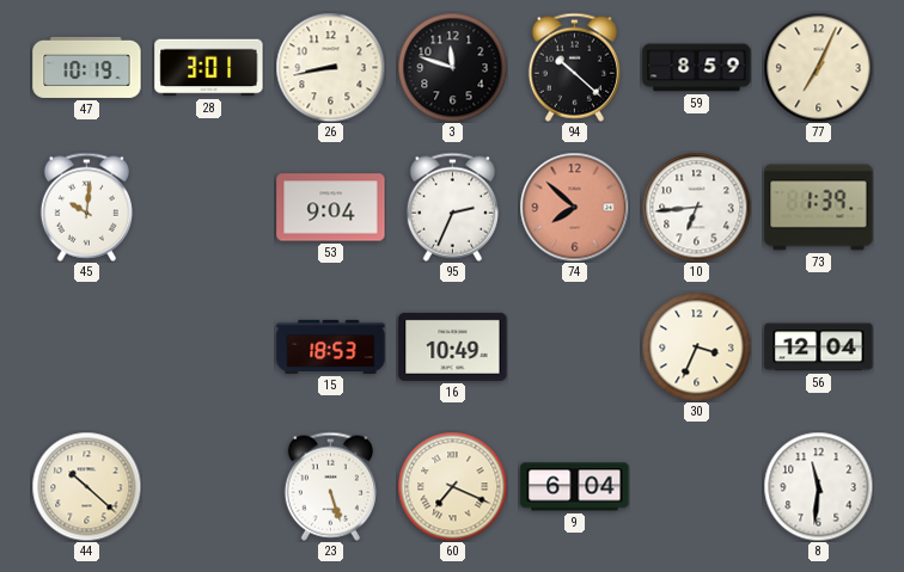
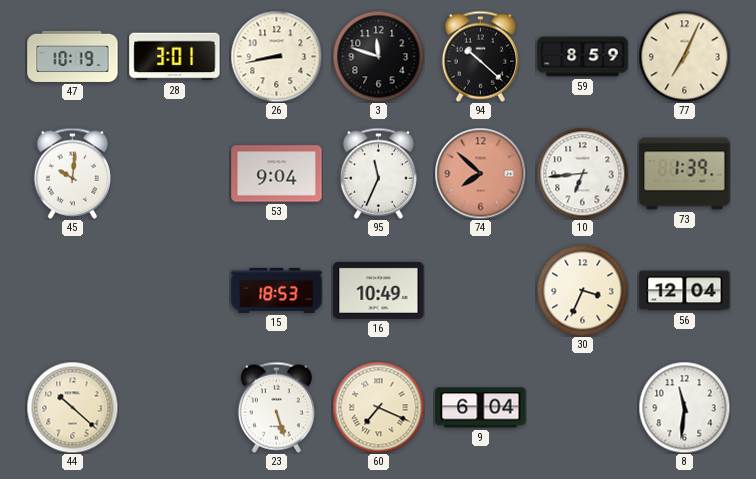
95: 2:34 -> 11:34 (378, 173)
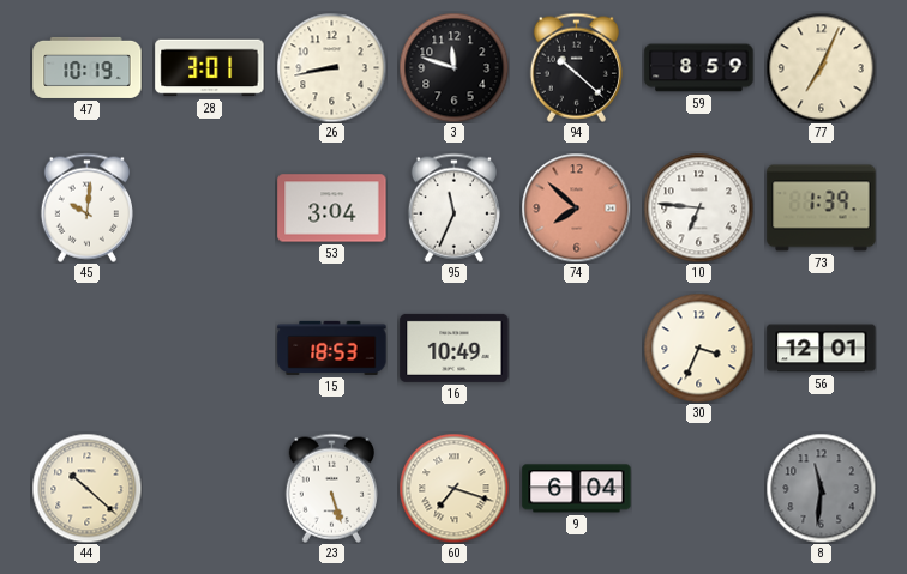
53: 9:04 -> 3:04 (332, 209)
10: 6:44 -> 6:46 (698, 207)
56: 12:04 -> 12:01 (822, 349)
60: 7:19 -> 7:18 (453, 488)
8 dial: white -> grey (821, 488)
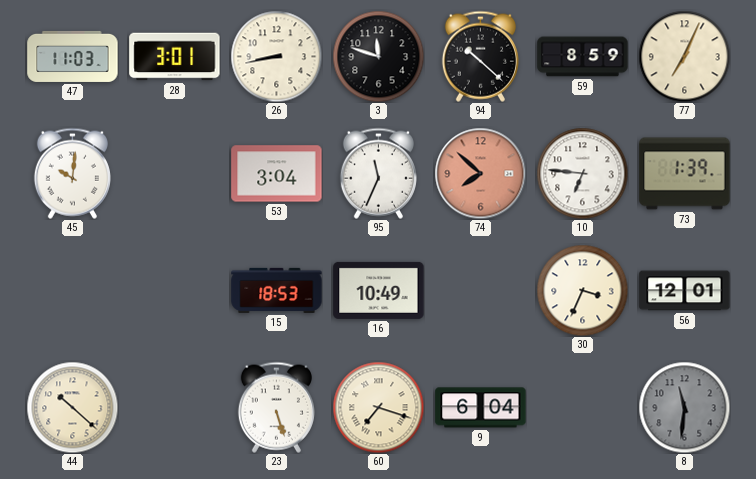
47: 10:19 -> 11:03 (73, 56)
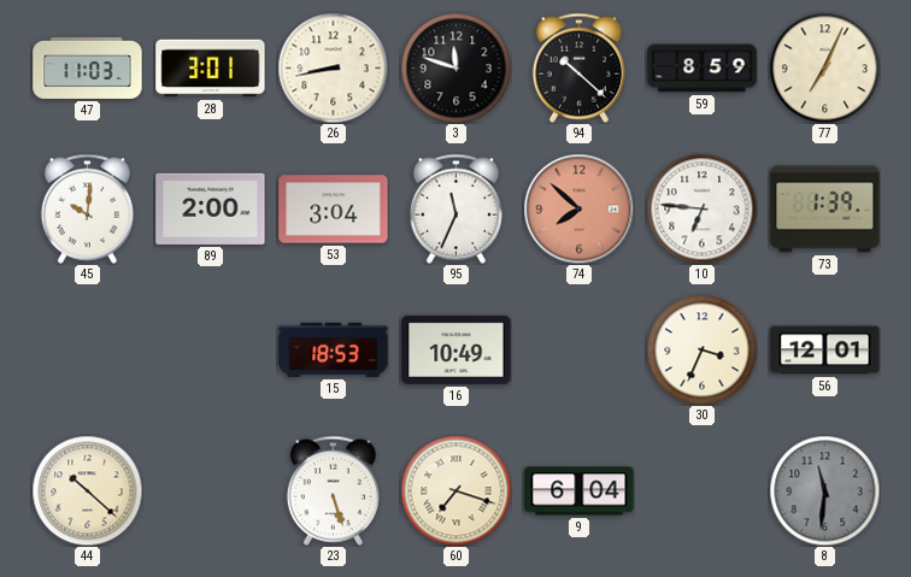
89: none -> 2:00 (211, 208)
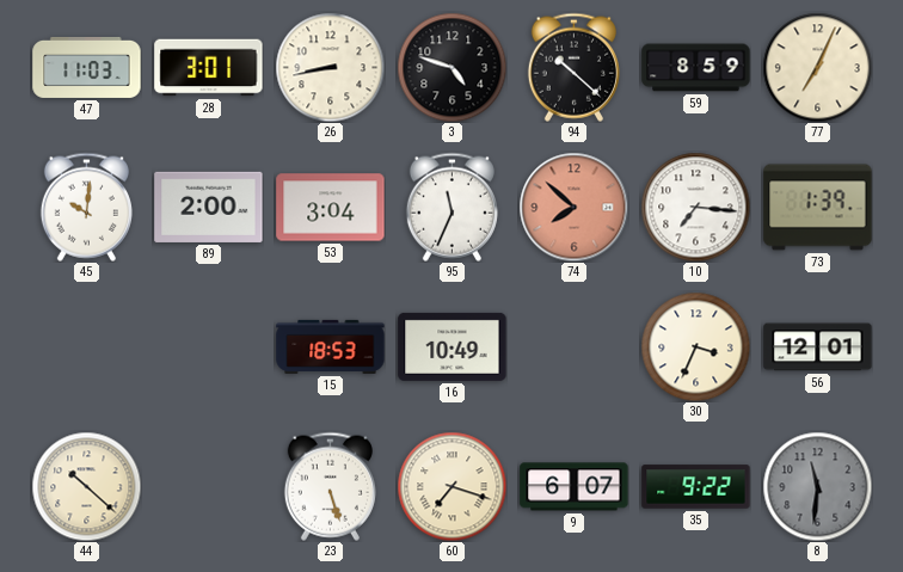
3: 11:48 -> 4:48 (451, 67)
10: 6:46 -> 7:16 (695, 207)
9: 6:04 -> 6:07 (575, 487)
35: none -> 9:22 (696, 487)
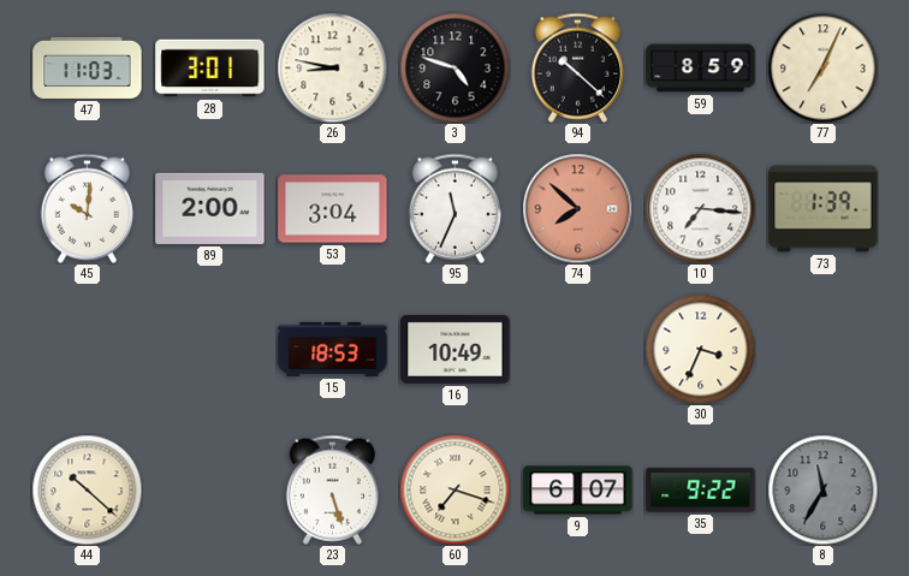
26: 8:43 -> 8:47 (332, 67)
56: 12:01 -> none (818, 347)
8: 11:31 -> 11:35 (822, 489)
